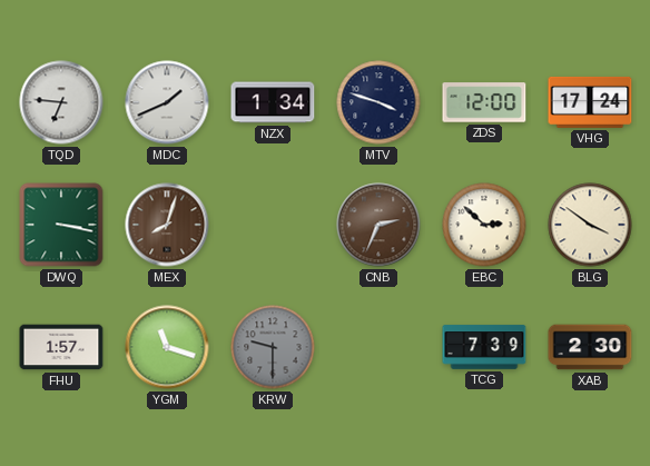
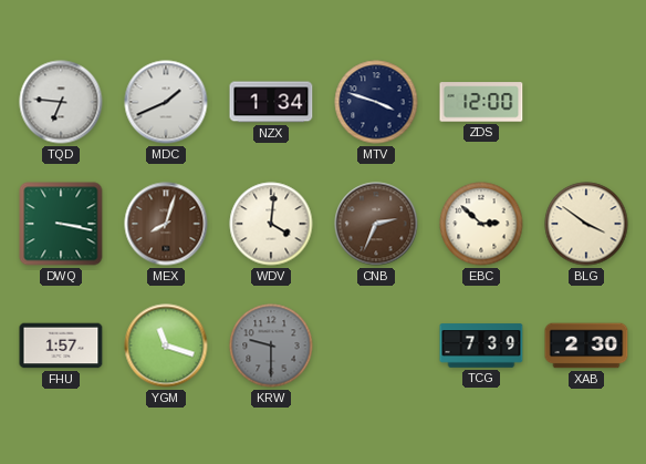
VHG: 17:24 -> none (590, 102)
WDV: none -> 4:01 (271, 224)
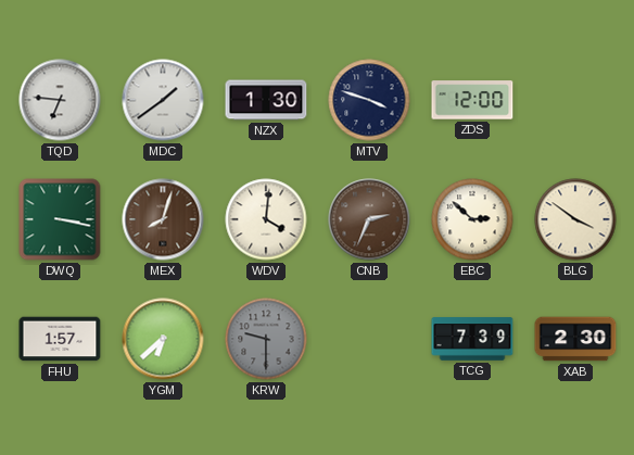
MDC: 1:41 -> 1:39 (163, 100)
NZX: 1:34 -> 1:30 (266, 100)
YGM: 11:18 -> 6:38 (163, 339)
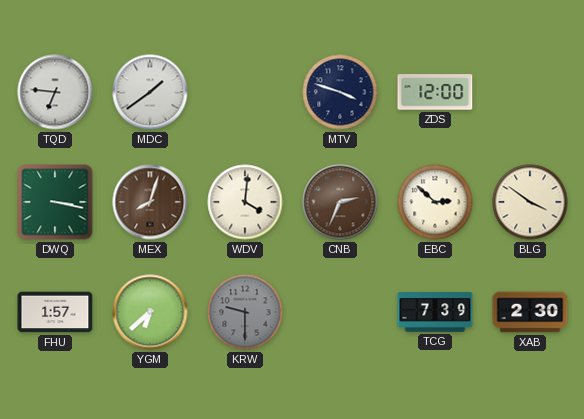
NZX: 1:30 -> none (266, 100)
